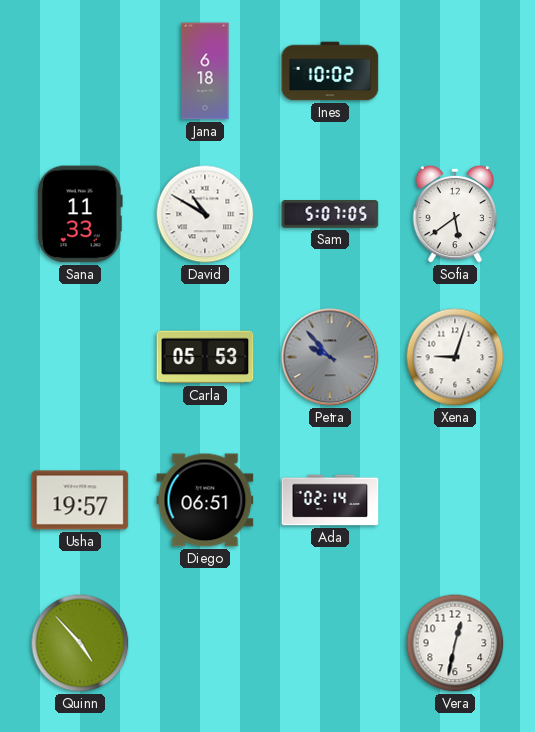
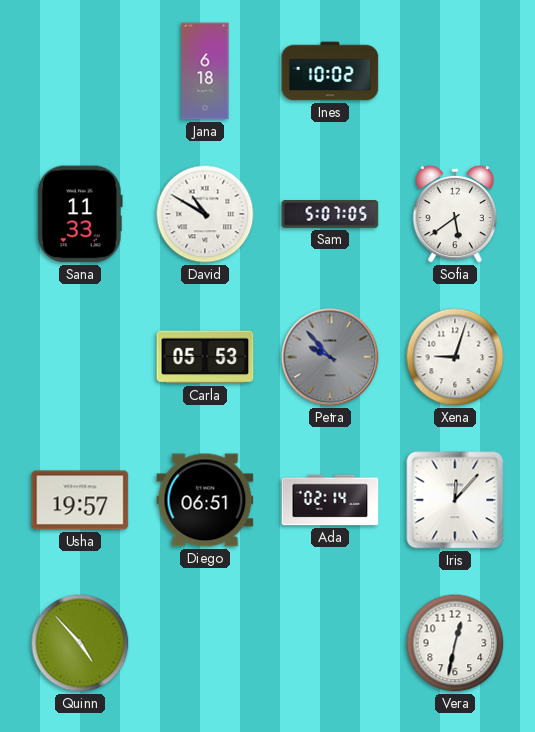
Iris: none -> 12:07 (455, 500)
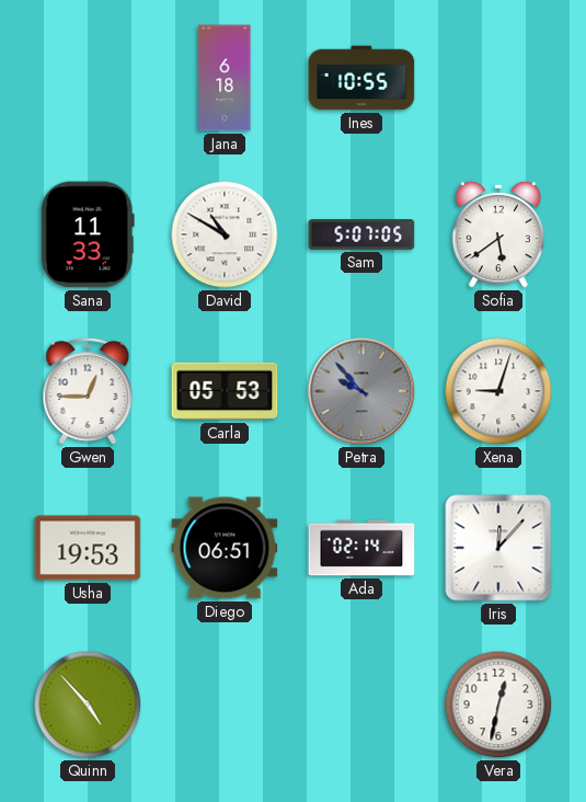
Ines: 10:02 -> 10:55 (361, 78)
Gwen: none -> 12:45 (88, 391)
Usha: 19:57 -> 19:53 (88, 548)
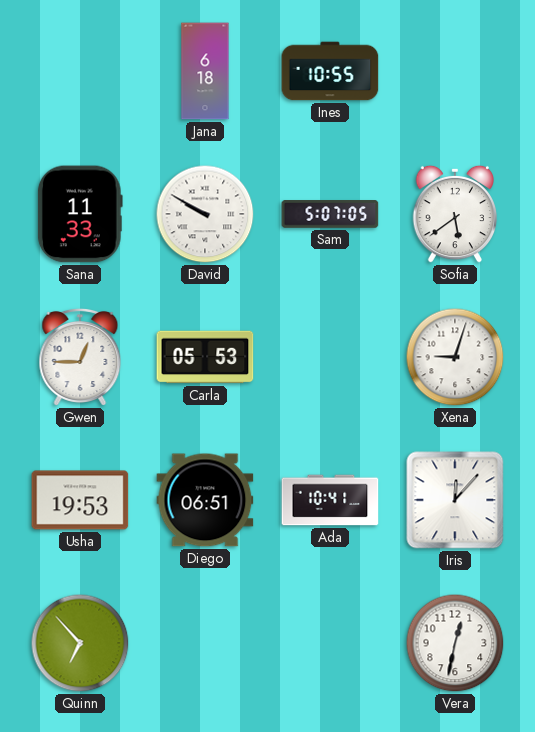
David: 10:50 -> 9:50 (205, 214)
Petra: 9:53 -> none (361, 391)
Ada: 02:14 -> 10:41 (330, 500)
Quinn: 4:53 -> 6:53 (80, 643)
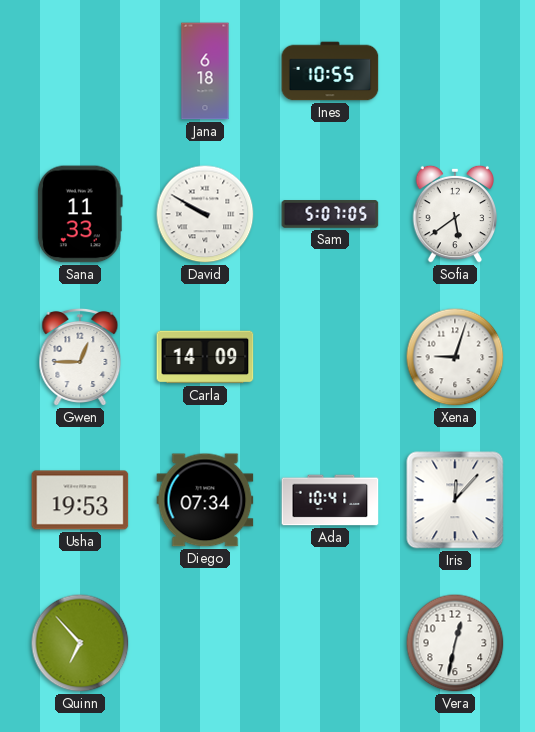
Carla: 05:53 -> 14:09 (205, 357)
Diego: 06:51 -> 07:34 (205, 500)
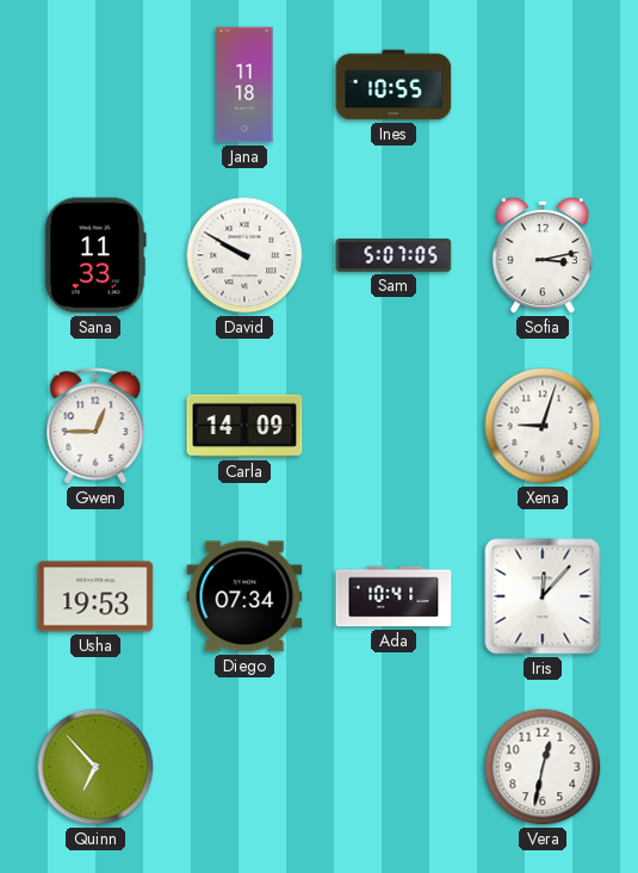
Jana: 6:18 -> 11:18 (244, 85)
Sofia: 5:39 -> 3:13 (543, 255)
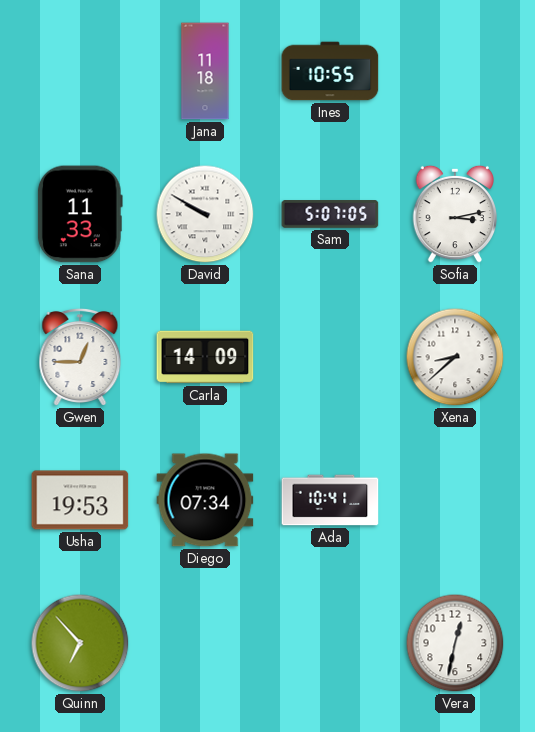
Xena: 9:03 -> 8:38 (455, 357)
Iris: 12:07 -> none (543, 596)
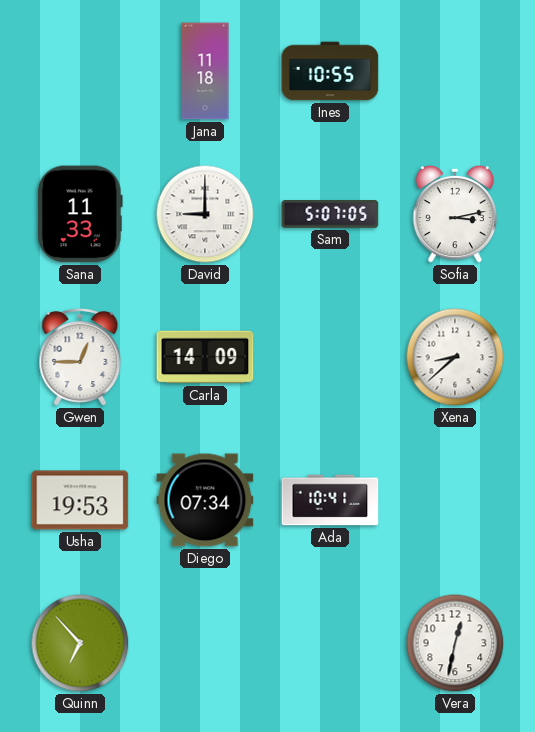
David: 9:50 -> 9:00 (205, 214)
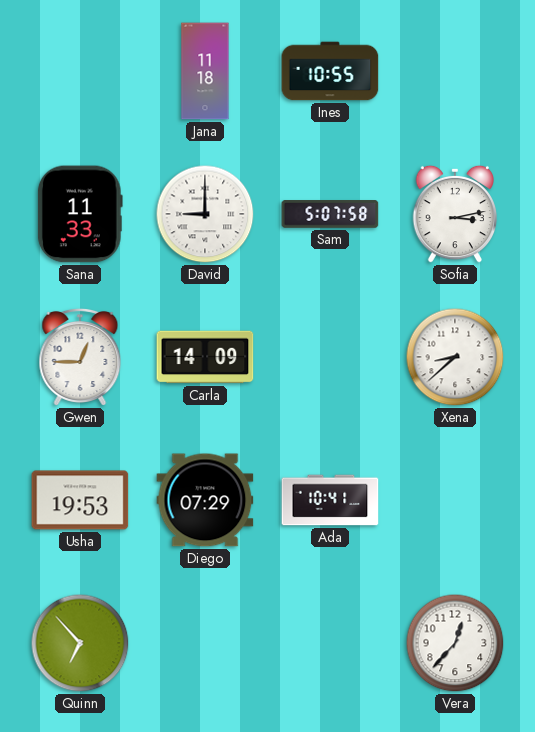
Sam: 5:07:05 -> 5:07:58 (330, 214)
Diego: 07:34 -> 07:29 (205, 500)
Vera: 12:32 -> 12:37 (455, 643)
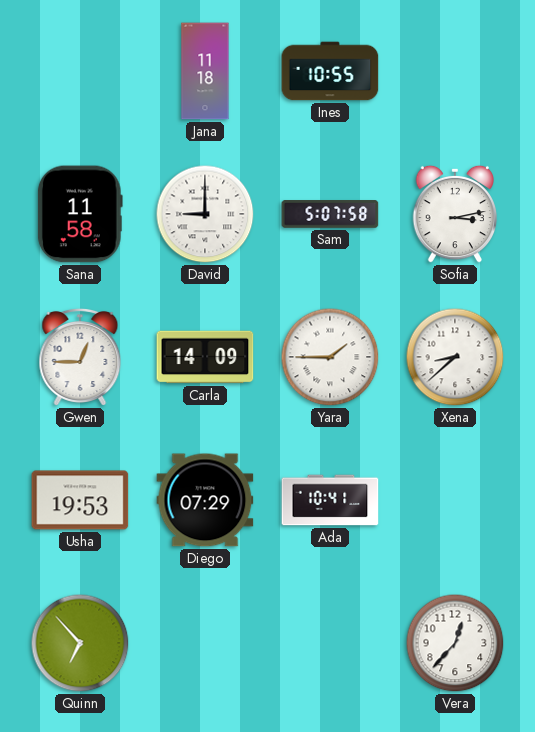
Sana: 11:33 -> 11:58 (80, 214)
Yara: none -> 1:45 (330, 357)
